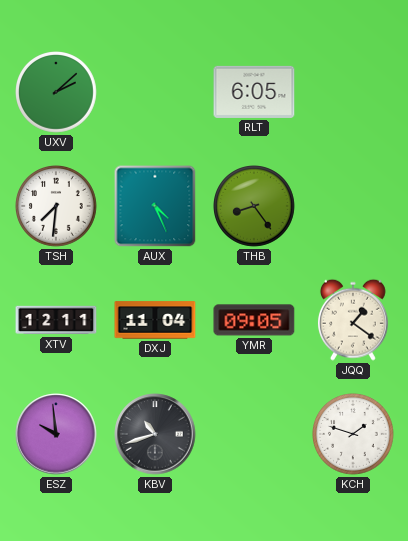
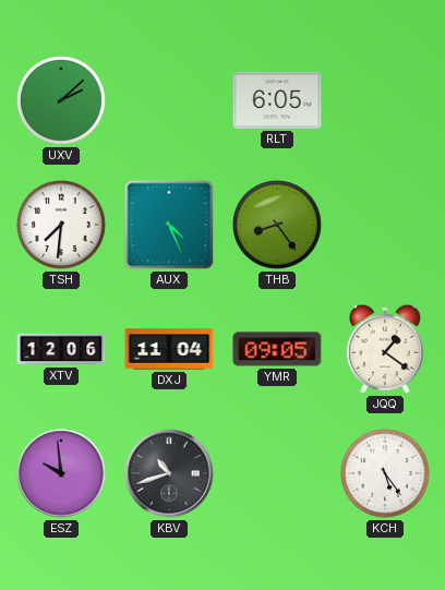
XTV: 12:11 -> 12:06 (61, 349)
KCH: 1:48 -> 5:24 (386, 474)
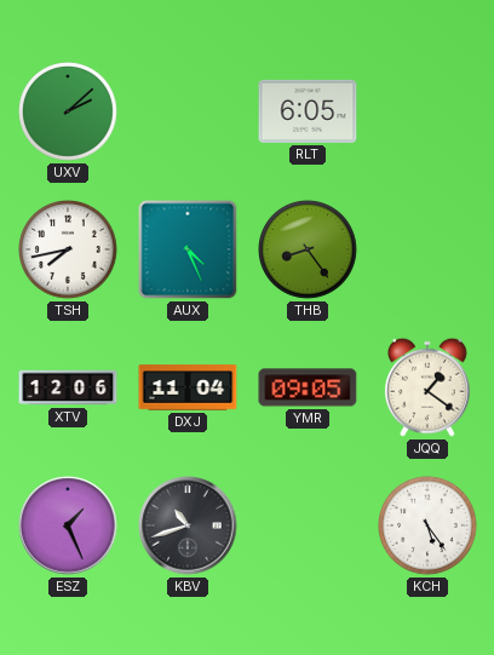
TSH: 7:31 -> 7:43 (69, 251)
ESZ: 9:59 -> 1:26 (68, 525)
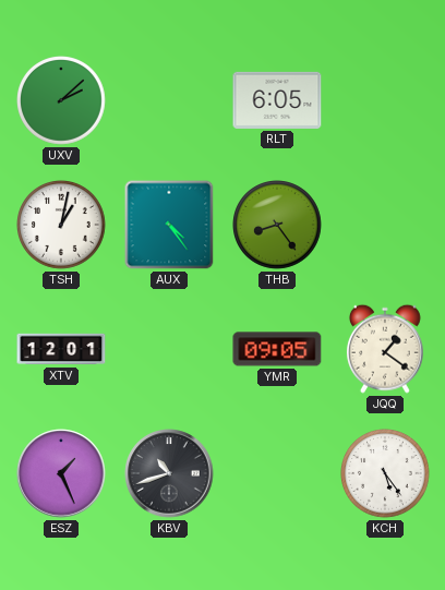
TSH: 7:43 -> 1:02 (62, 226)
AUX: 4:26 -> 4:24 (169, 225)
XTV: 12:06 -> 12:01 (61, 349)
DXJ: 11:04 -> none (188, 387)
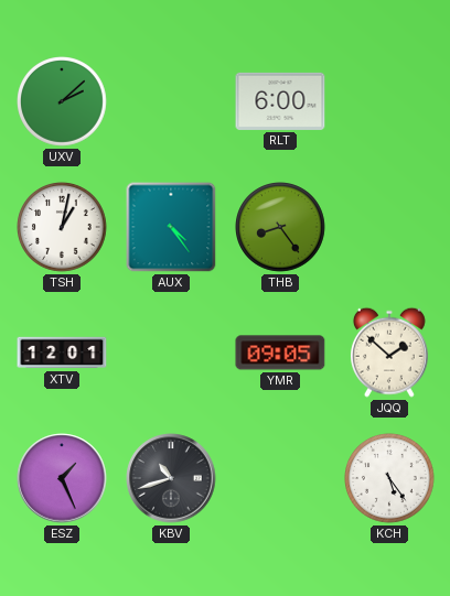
RLT: 6:05 -> 6:00 (280, 101)
JQQ: 1:21 -> 1:52 (389, 353)
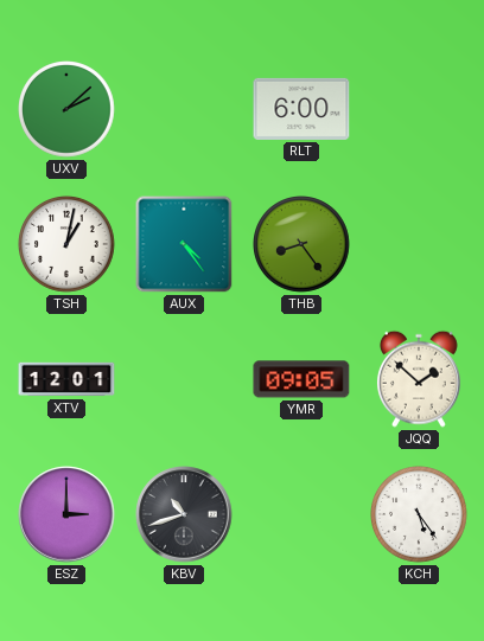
ESZ: 1:26 -> 3:00 (66, 514)
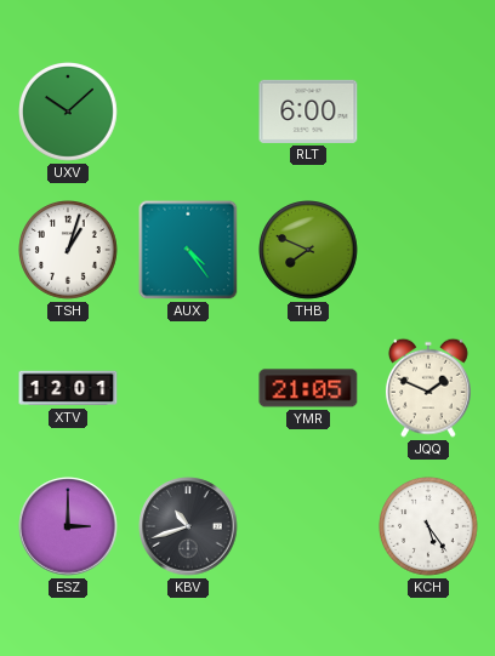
UXV: 2:08 -> 10:08 (69, 113)
TSH: 1:02 -> 1:03 (69, 251)
THB: 8:24 -> 7:49 (309, 251)
YMR: 09:05 -> 21:05 (308, 388)
JQQ: 1:52 -> 1:49 (428, 388)
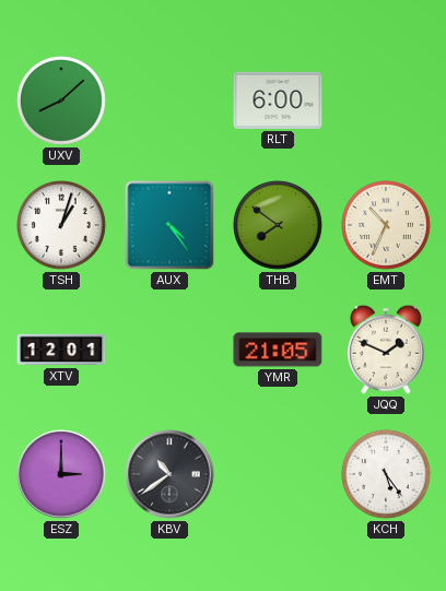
UXV: 10:08 -> 8:08 (62, 102)
THB: 7:49 -> 7:51 (279, 226)
EMT: none -> 10:34 (387, 226)
KBV: 10:42 -> 10:39 (169, 474)
